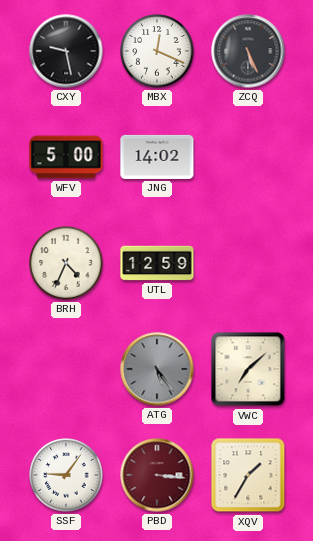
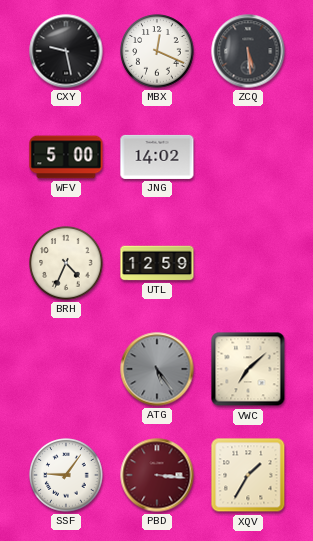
ZCQ: 5:26 -> 5:29 (248, 51)
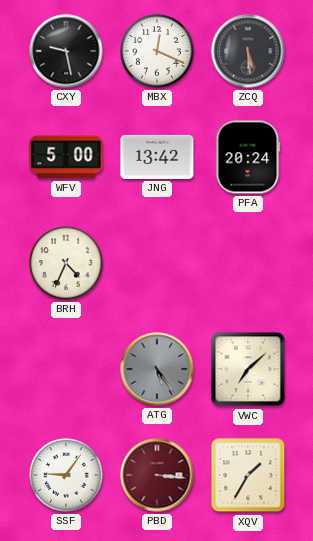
JNG: 14:02 -> 13:42 (157, 157)
PFA: none -> 20:24 (248, 157)
UTL: 12:59 -> none (157, 263)
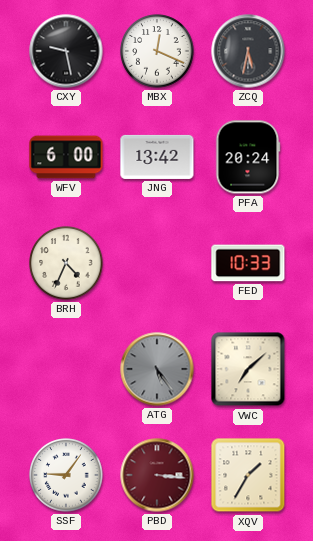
ZCQ: 5:29 -> 5:32 (248, 51)
WFV: 5:00 -> 6:00 (66, 157)
FED: none -> 10:33 (248, 263)
